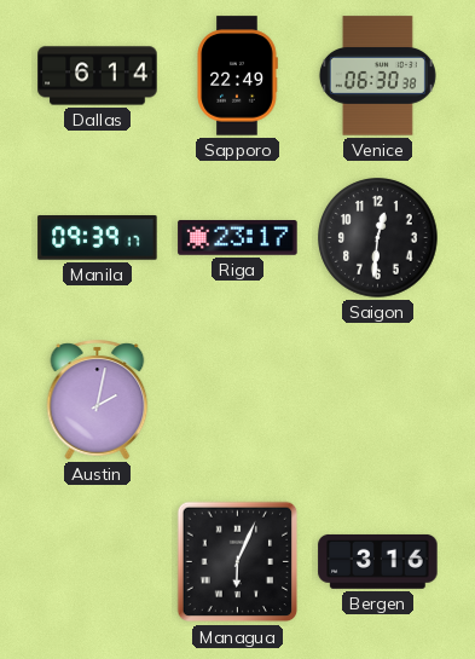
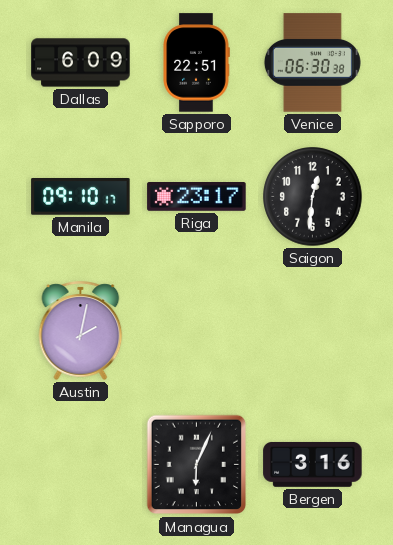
Dallas: 6:14 -> 6:09 (81, 63)
Sapporo: 22:49 -> 22:51 (196, 63)
Manila: 09:39 -> 09:10 (81, 197)
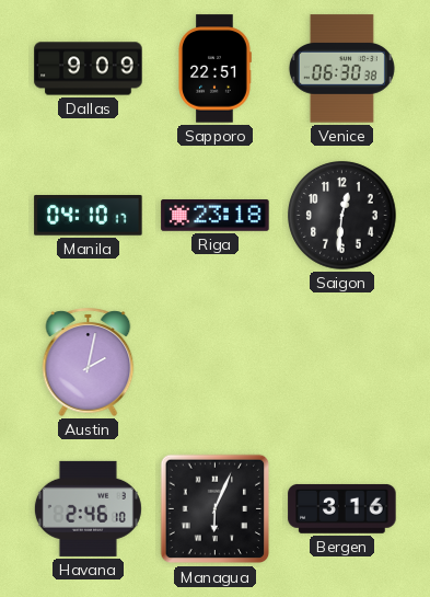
Dallas: 6:09 -> 9:09 (89, 69)
Manila: 09:10 -> 04:10 (89, 216)
Riga: 23:17 -> 23:18 (216, 216)
Havana: none -> 2:46 (88, 508)
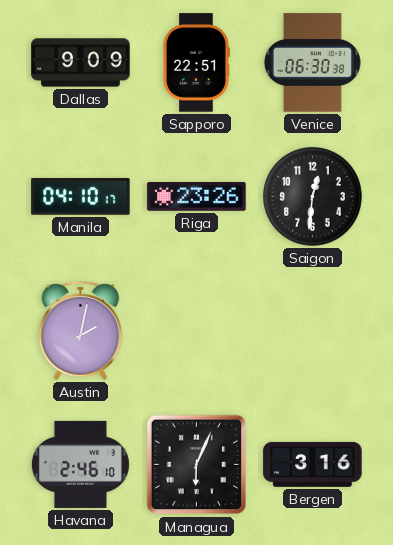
Riga: 23:18 -> 23:26 (197, 197)
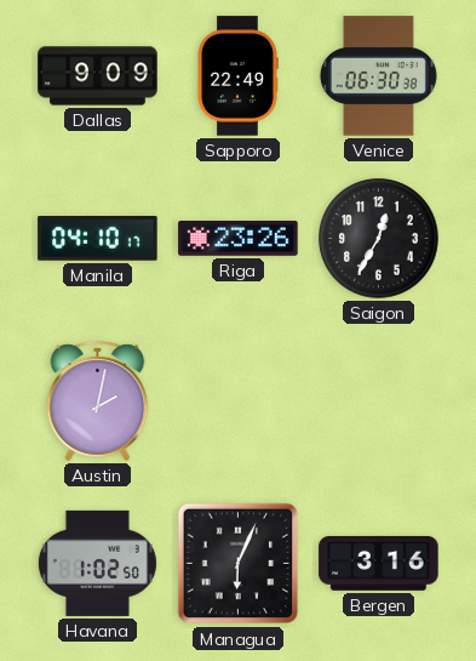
Sapporo: 22:51 -> 22:49 (237, 76)
Saigon: 12:31 -> 12:35 (379, 239)
Havana: 2:46 -> 1:02 (97, 563)
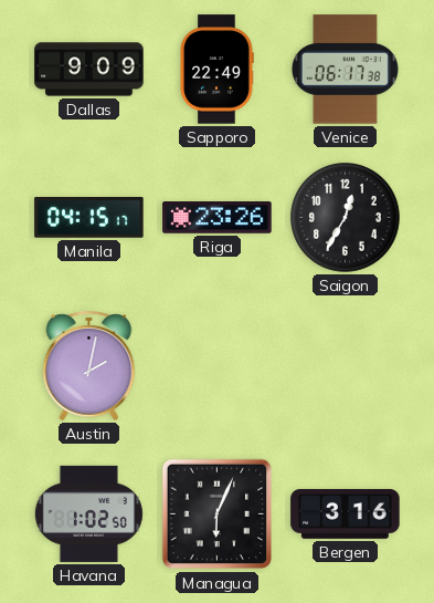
Venice: 06:30 -> 06:17 (345, 70)
Manila: 04:10 -> 04:15 (89, 218)
